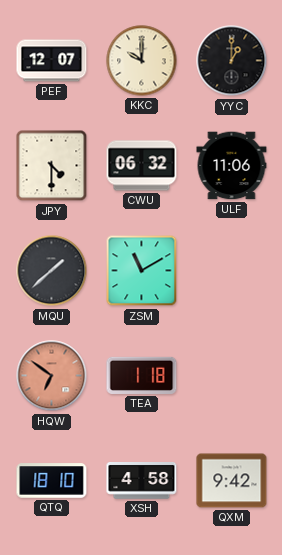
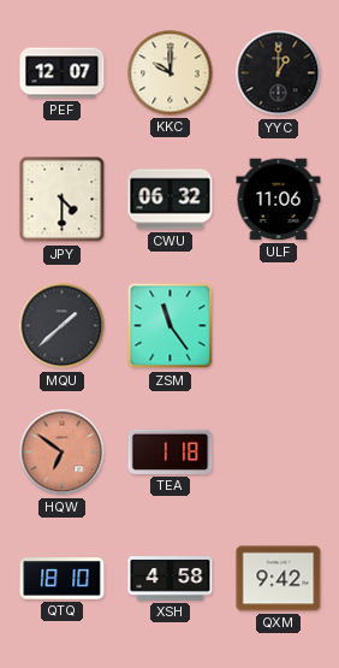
ZSM: 11:10 -> 11:24 (171, 326)
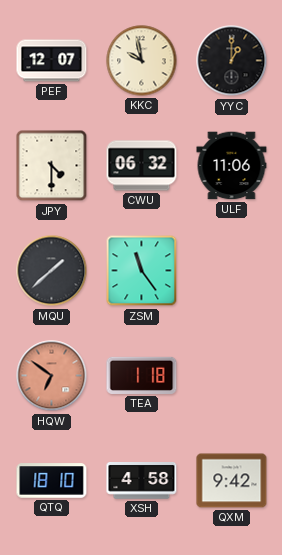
KKC: 10:00 -> 9:58 (142, 61)
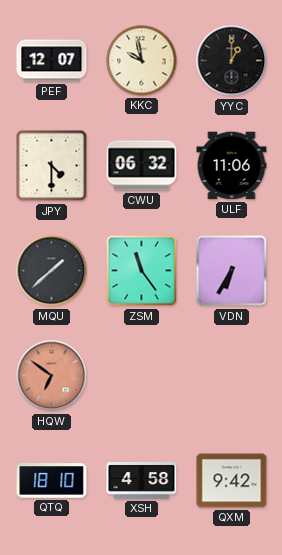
VDN: none -> 6:35 (232, 271)
TEA: 1:18 -> none (142, 375)
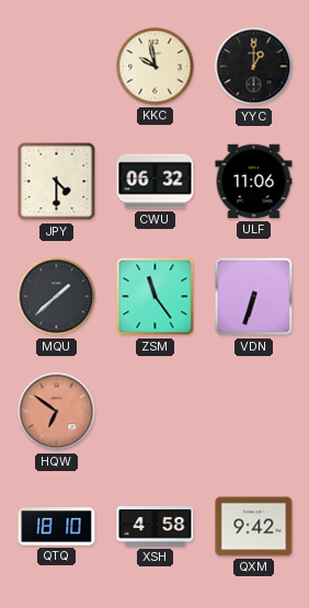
PEF: 12:07 -> none (52, 61)
VDN: 6:35 -> 6:33 (254, 297)
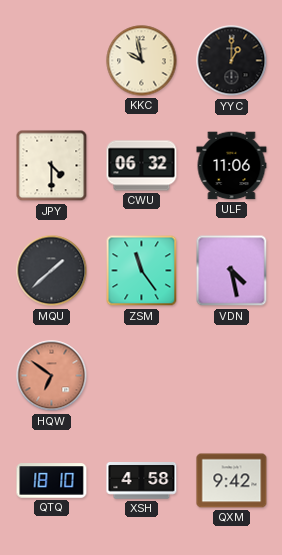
VDN: 6:33 -> 4:28 (232, 271)
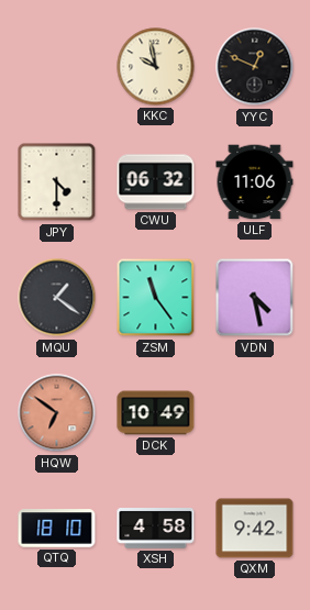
YYC: 1:00 -> 12:49 (255, 67)
MQU: 1:38 -> 1:21 (57, 298)
DCK: none -> 10:49 (156, 413)
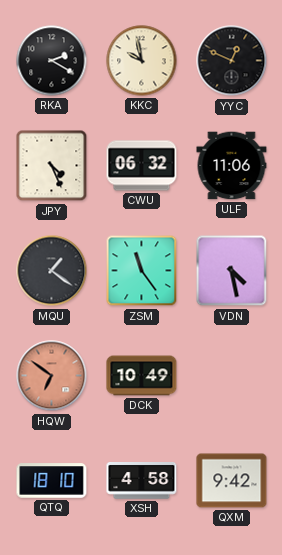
RKA: none -> 2:20 (52, 61)
JPY: 4:30 -> 4:26 (52, 166)
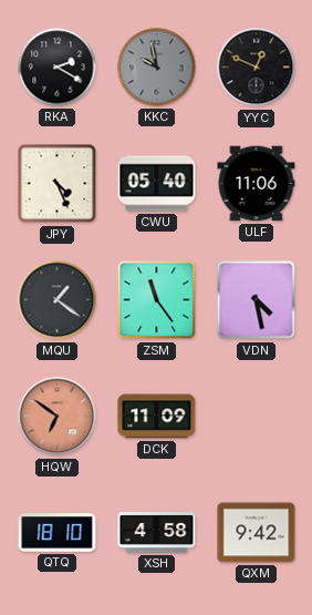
KKC dial: cream -> grey (157, 68)
CWU: 06:32 -> 05:40 (157, 184)
DCK: 10:49 -> 11:09 (157, 417)
